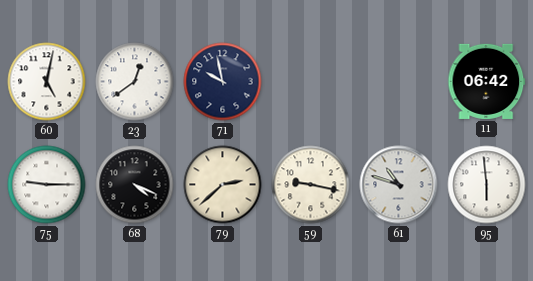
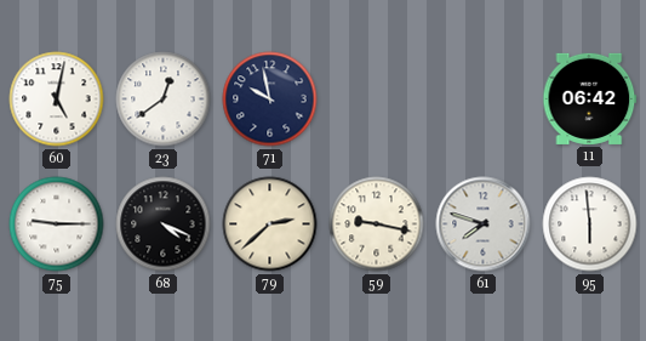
61: 10:48 -> 7:48 (484, 225)
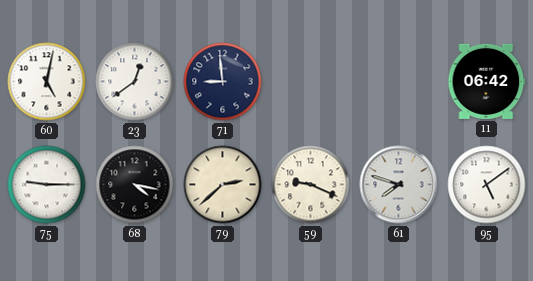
71: 9:58 -> 8:59 (223, 82)
68: 4:19 -> 4:17 (135, 185)
59: 9:17 -> 9:19 (311, 185)
95: 5:59 -> 5:09 (487, 185)
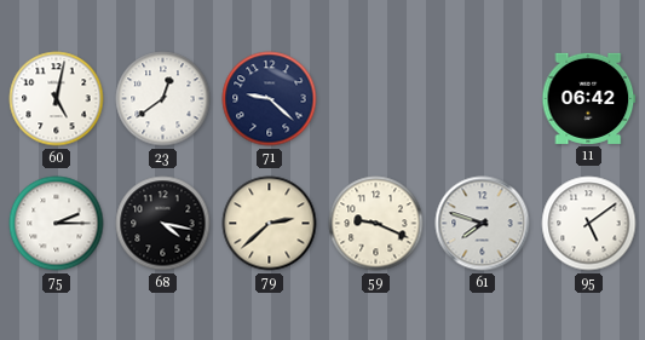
71: 8:59 -> 9:22 (270, 99)
75: 9:15 -> 2:15 (57, 224)
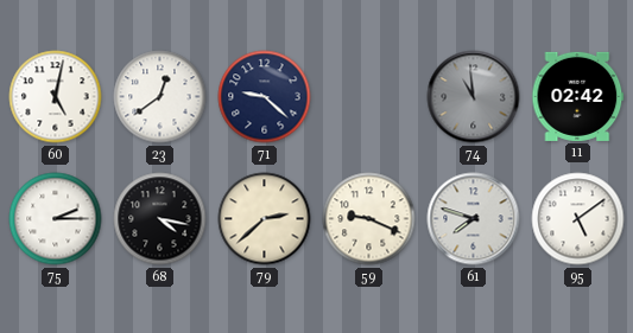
74: none -> 10:59 (474, 97)
11: 06:42 -> 02:42 (578, 96)
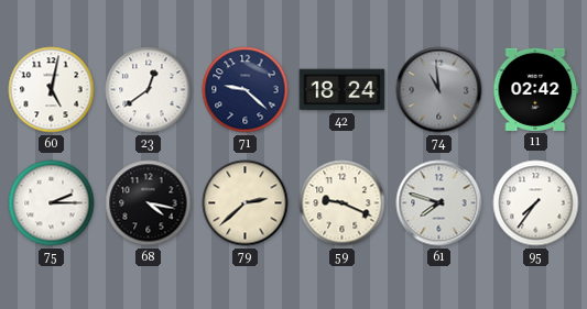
42: none -> 18:24 (343, 90)
95: 5:09 -> 7:36 (536, 203)
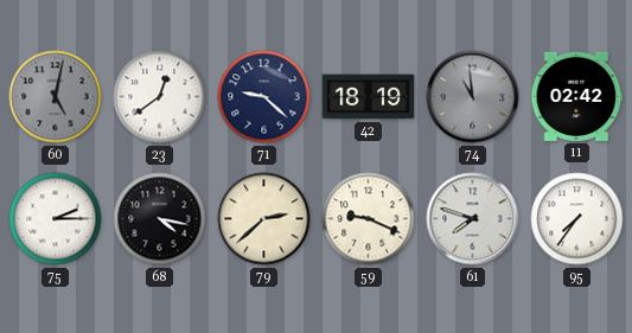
60 dial: white -> grey (56, 97)
42: 18:24 -> 18:19 (369, 97)
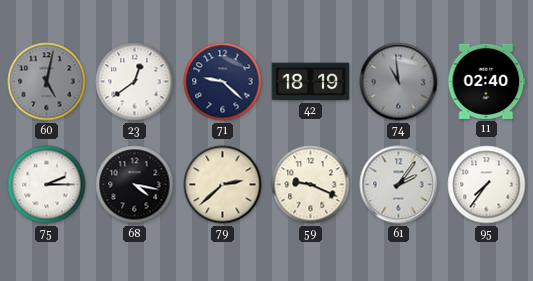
11: 02:42 -> 02:40 (487, 81)
61: 7:48 -> 2:06 (399, 185)
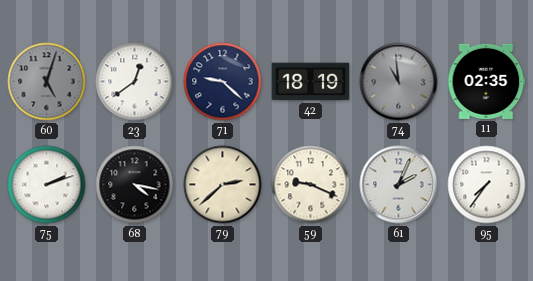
60: 5:02 -> 5:03 (47, 82)
11: 02:40 -> 02:35 (487, 81)
75: 2:15 -> 2:12 (47, 185)
61: 2:06 -> 2:04 (399, 185)
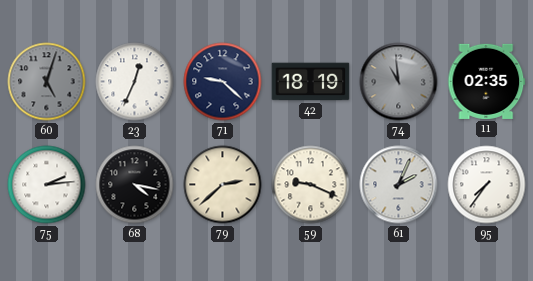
23: 12:39 -> 12:34 (135, 82)
75: 2:12 -> 2:14 (47, 185)
